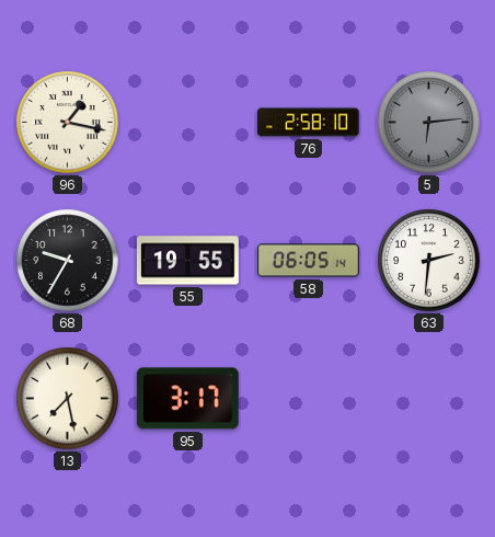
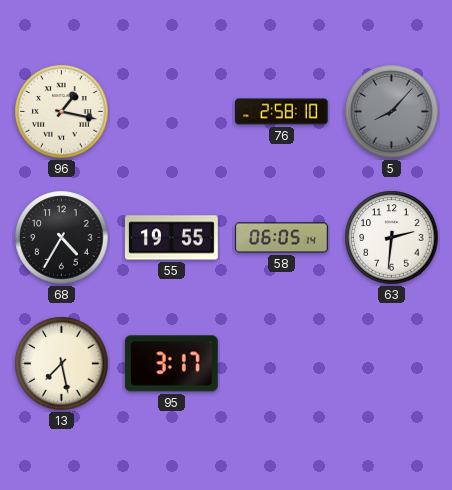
5: 6:14 -> 8:07 (392, 112)
68: 9:35 -> 4:35 (62, 238)
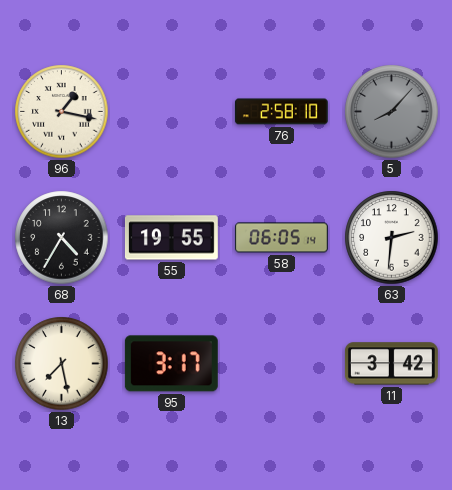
11: none -> 3:42 (391, 364)
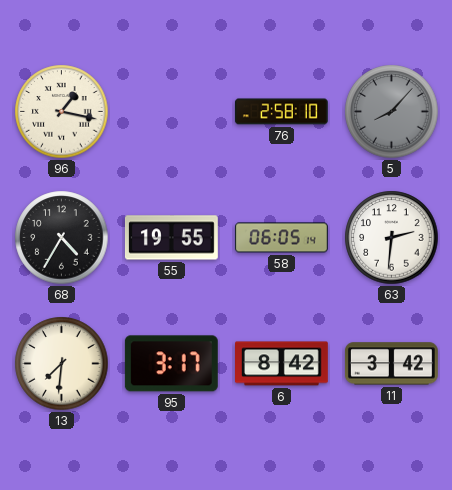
13: 7:28 -> 7:31 (62, 364)
6: none -> 8:42 (282, 364)
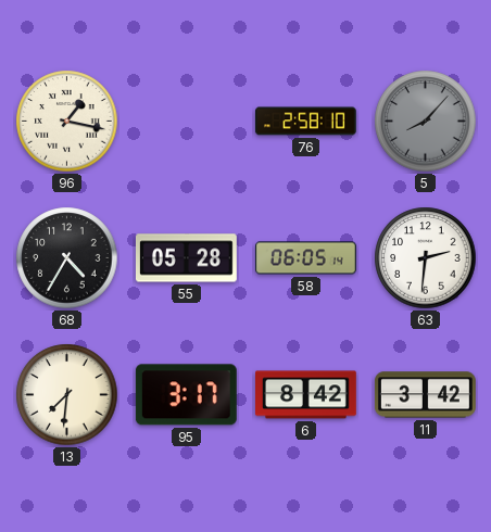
55: 19:55 -> 05:28 (186, 258)
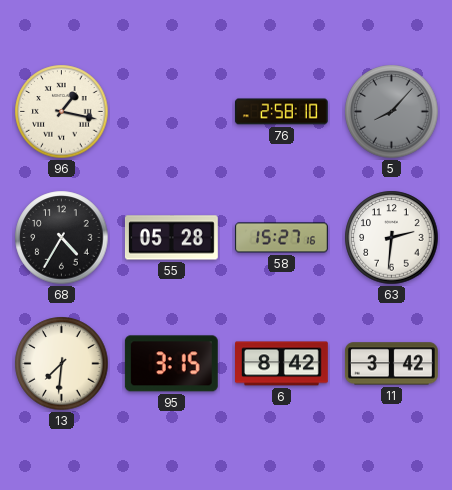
58: 06:05 -> 15:27 (282, 238)
95: 3:17 -> 3:15 (171, 364)
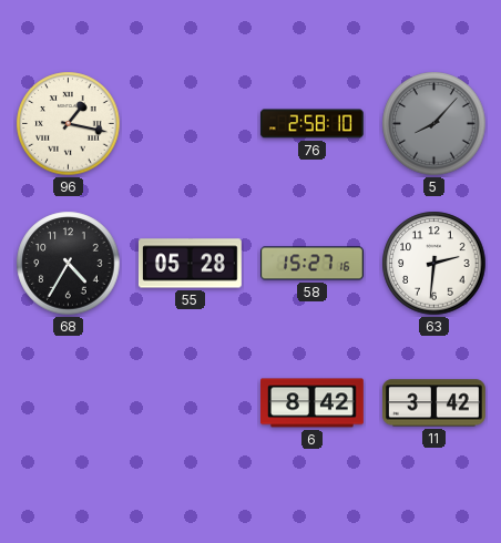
13: 7:31 -> none (62, 364)
95: 3:15 -> none (171, 364)
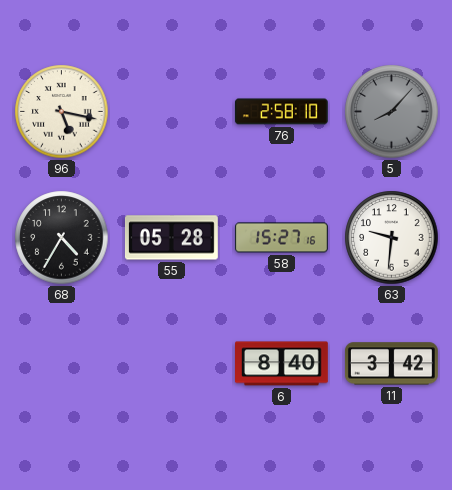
96: 1:17 -> 5:17 (62, 112)
63: 2:31 -> 9:31 (392, 238)
6: 8:42 -> 8:40 (282, 364)
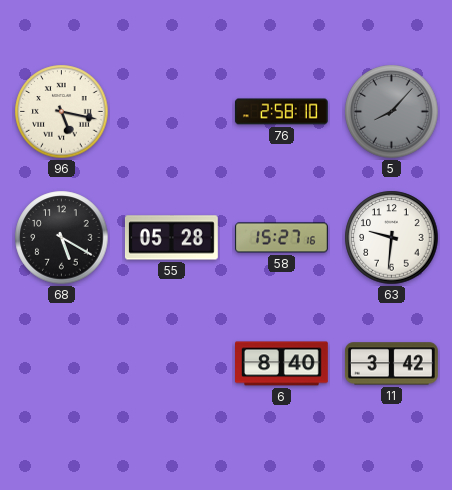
68: 4:35 -> 5:20 (62, 238)
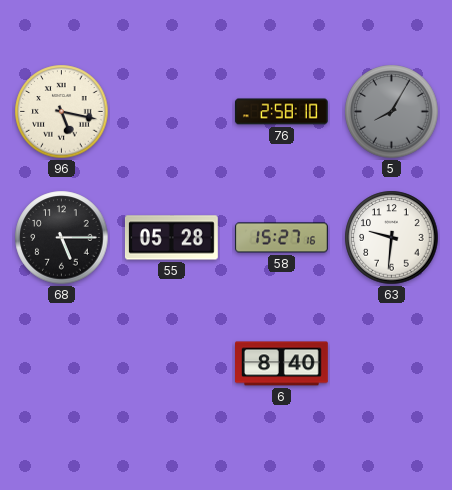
5: 8:07 -> 8:05 (392, 112)
68: 5:20 -> 5:15 (62, 238)
11: 3:42 -> none (391, 364)
